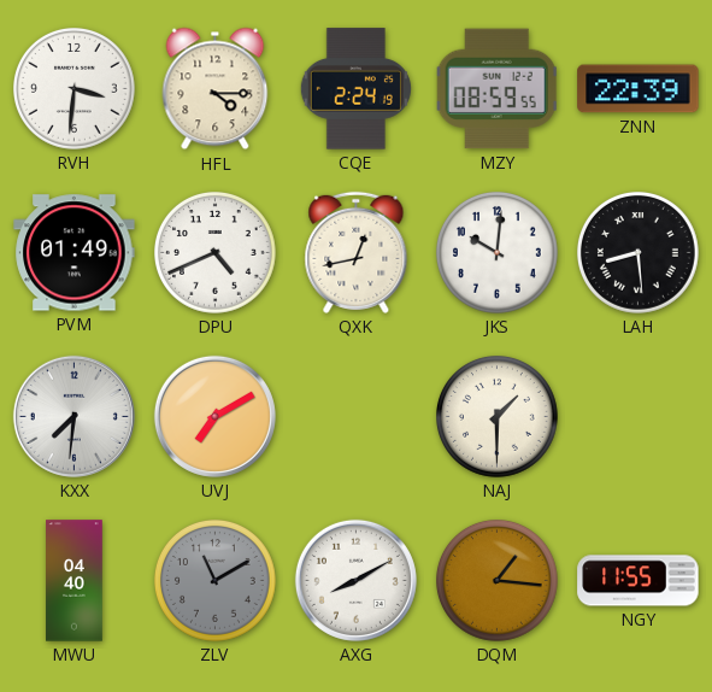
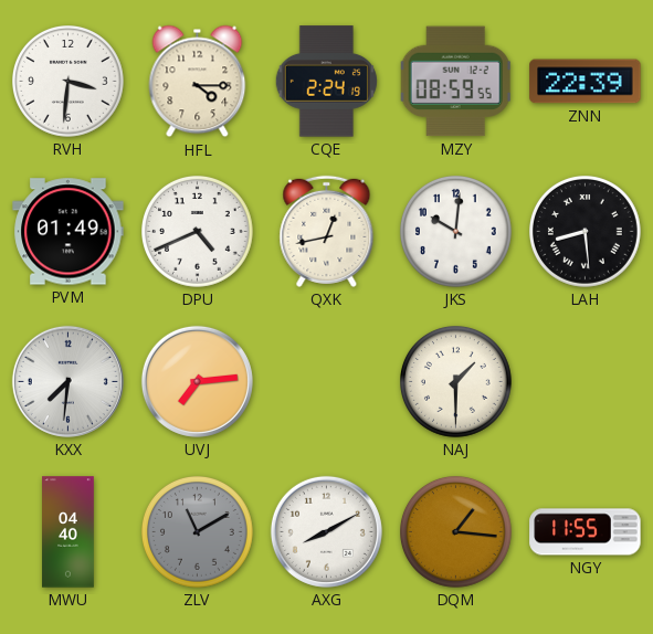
UVJ: 7:10 -> 7:14 (197, 381)
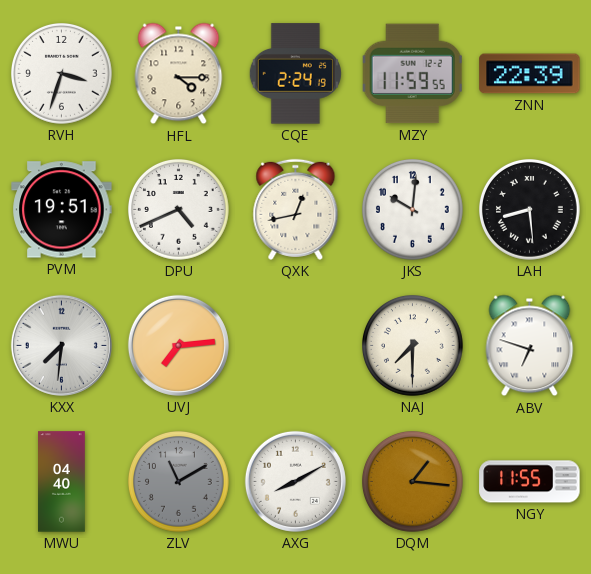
RVH: 3:31 -> 3:33 (62, 74)
MZY: 08:59 -> 11:59 (412, 74)
PVM: 01:49 -> 19:51 (62, 210)
NAJ: 1:30 -> 7:30 (413, 346)
ABV: none -> 6:48 (530, 346)
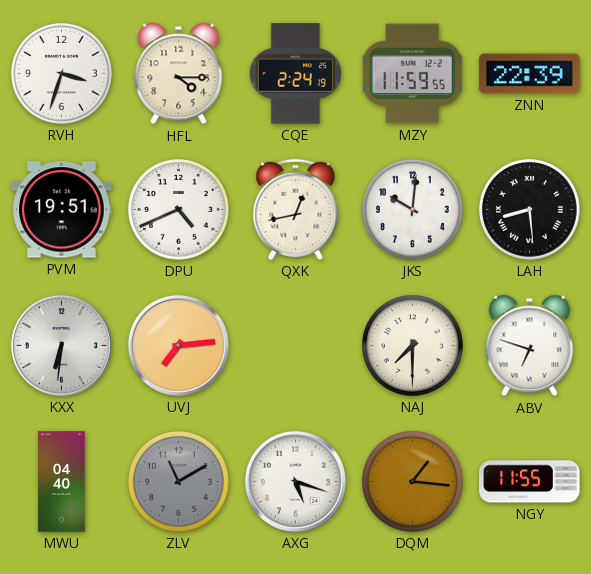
KXX: 7:31 -> 6:31 (61, 345)
AXG: 8:10 -> 5:18 (295, 481)
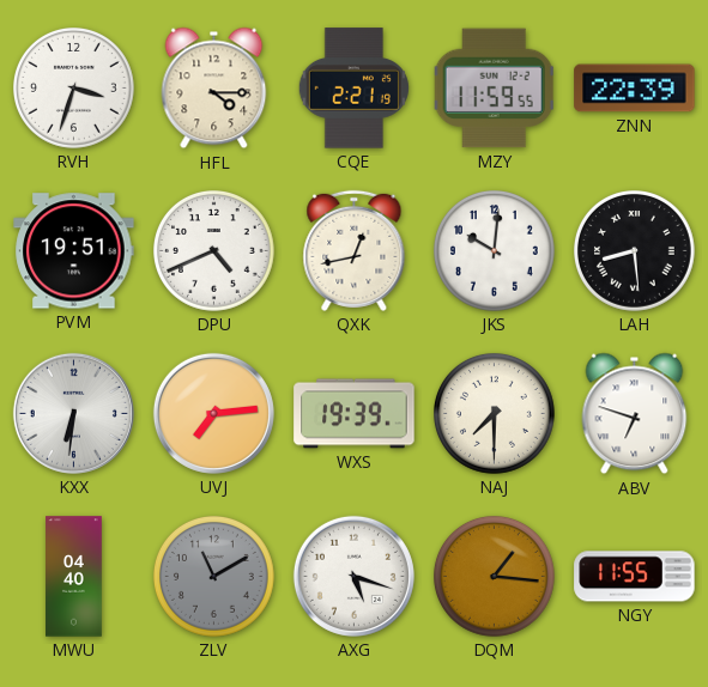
CQE: 2:24 -> 2:21 (353, 89)
WXS: none -> 19:39 (355, 414)
